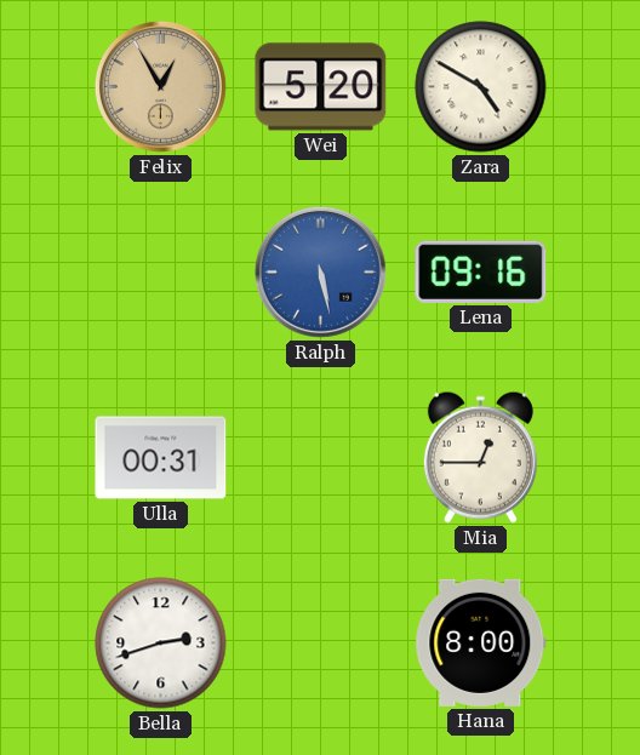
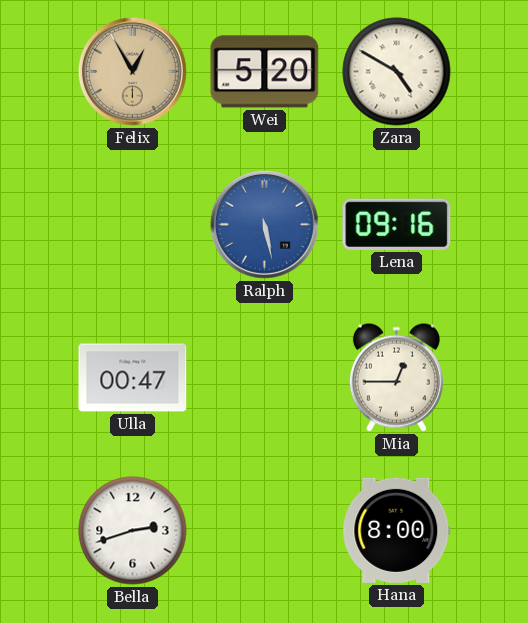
Ulla: 00:31 -> 00:47 (133, 378)
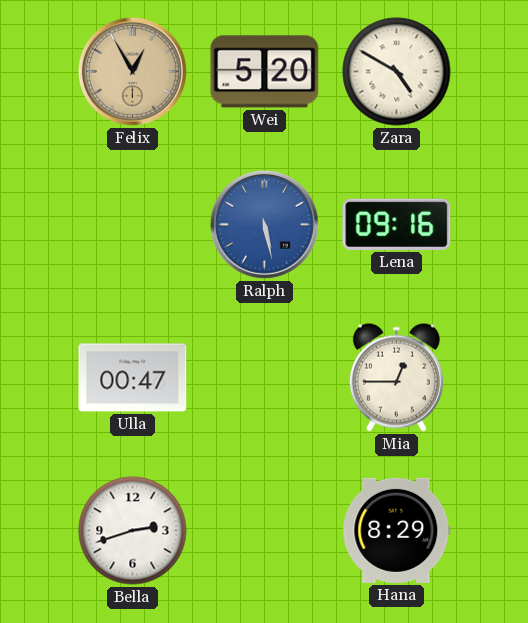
Hana: 8:00 -> 8:29 (397, 530)
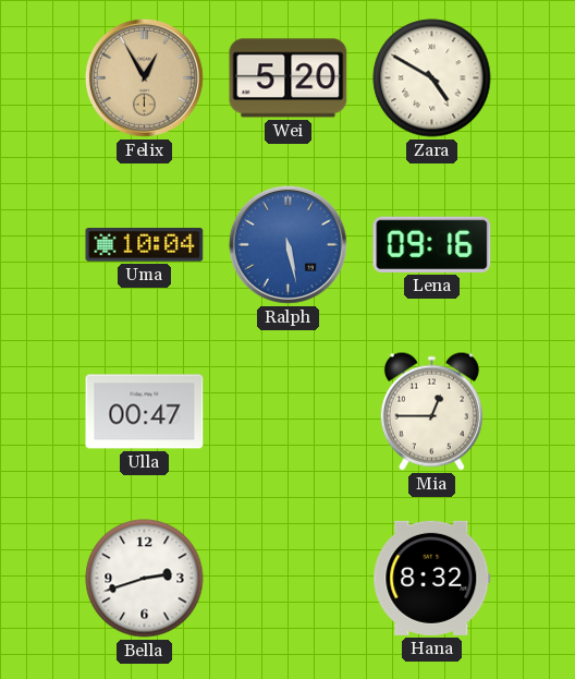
Uma: none -> 10:04 (145, 245)
Hana: 8:29 -> 8:32 (432, 578)
